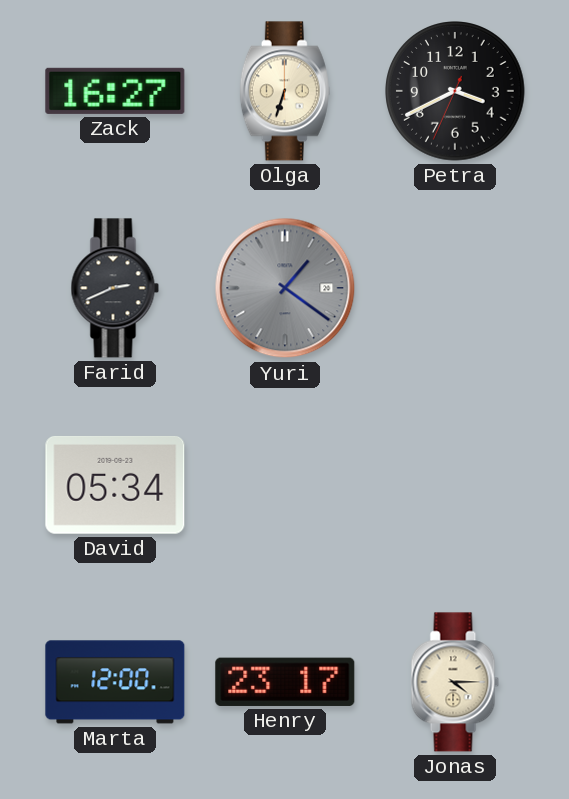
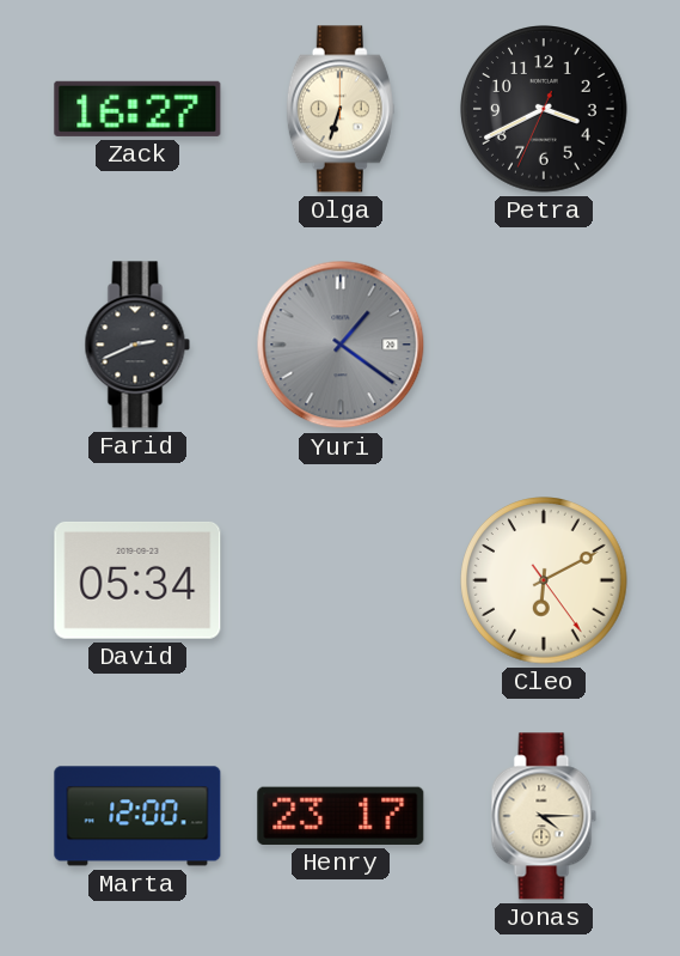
Cleo: none -> 6:10 (544, 580)
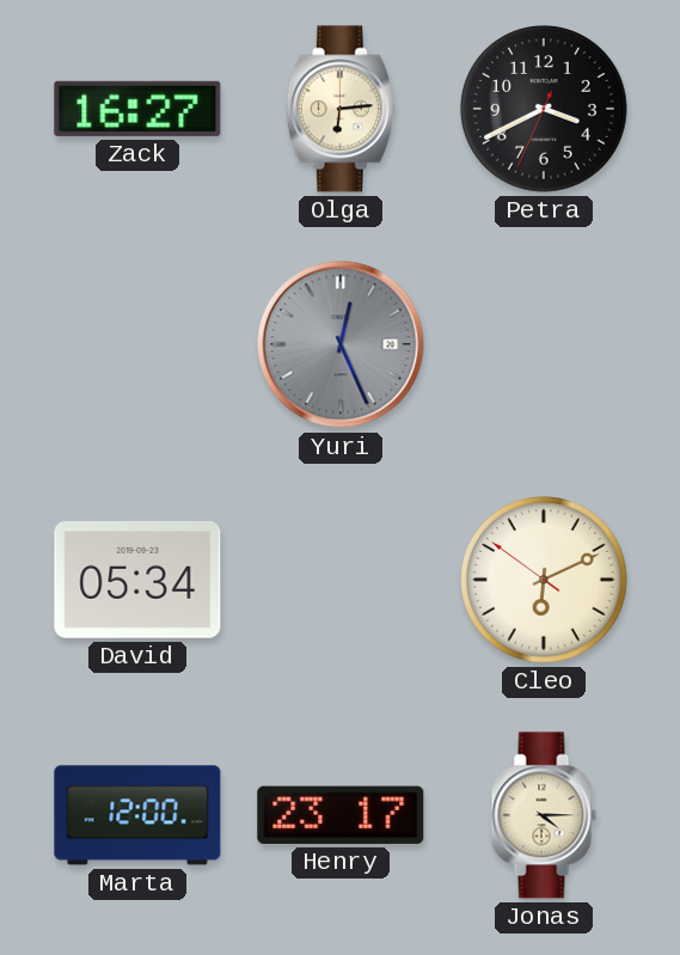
Olga: 6:33 -> 6:14 (341, 109)
Farid: 2:41 -> none (137, 345)
Yuri: 1:21 -> 12:26 (341, 344)
Cleo: 6:10:24 -> 6:10:51 (544, 580)
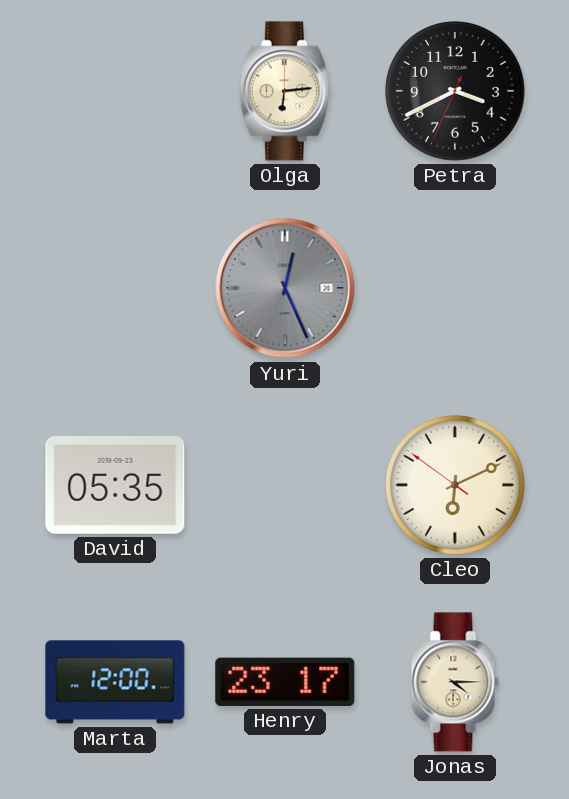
Zack: 16:27 -> none (137, 109)
David: 05:34 -> 05:35 (115, 485)
